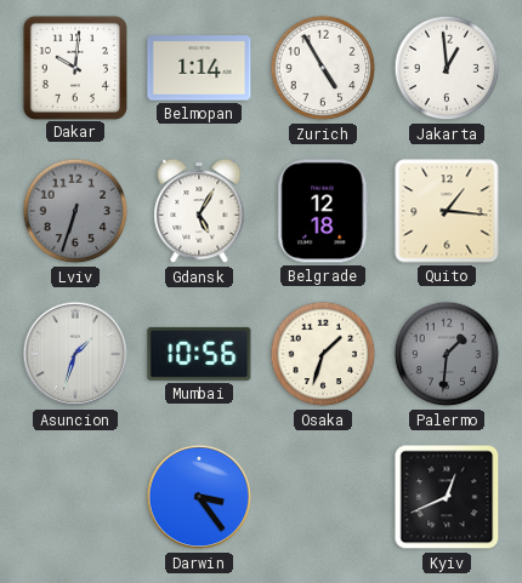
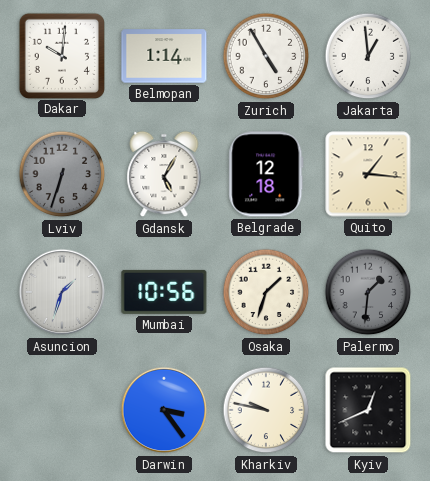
Kharkiv: none -> 9:47 (266, 410)
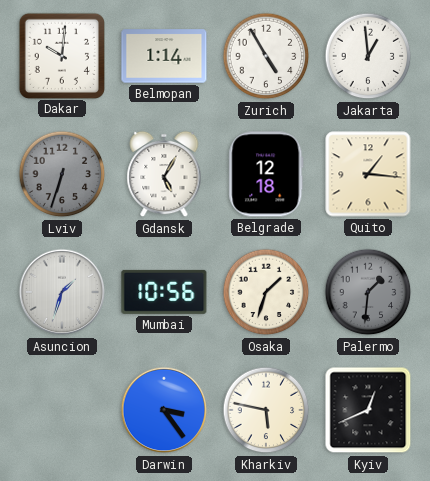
Kharkiv: 9:47 -> 5:47 (266, 410)
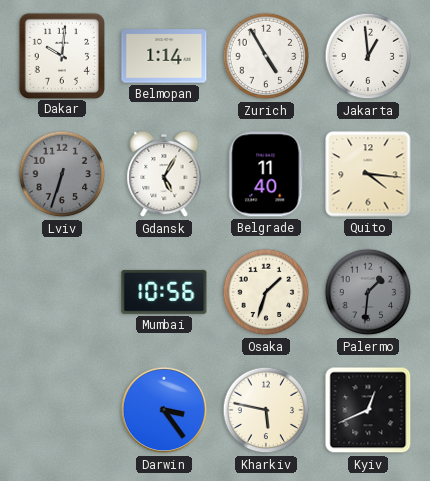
Belgrade: 12:18 -> 11:40 (266, 174)
Quito: 1:16 -> 4:16 (368, 174)
Asuncion: 1:33 -> none (62, 292)
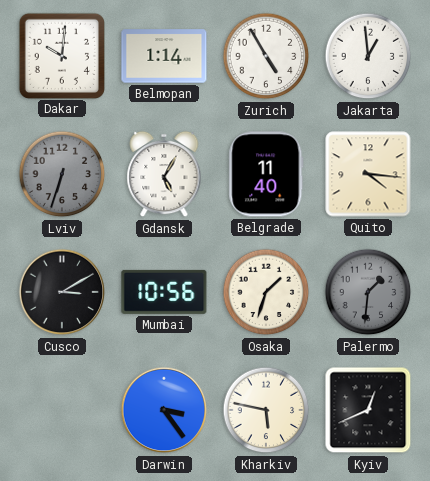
Cusco: none -> 3:10 (62, 292)
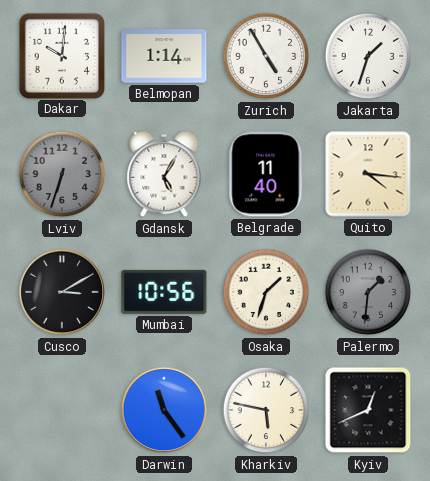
Jakarta: 12:59 -> 1:33 (368, 56)
Darwin: 3:24 -> 11:24 (164, 410)
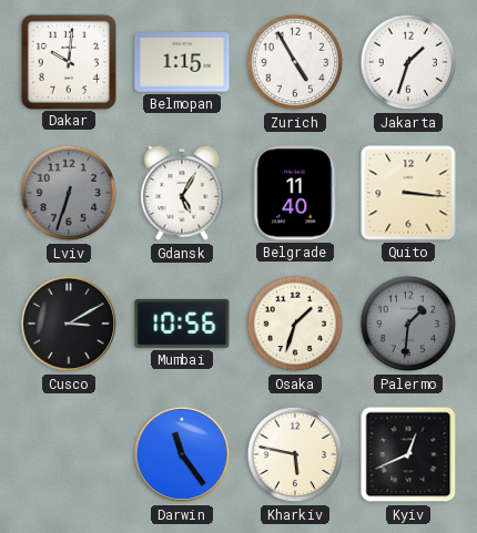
Belmopan: 1:14 -> 1:15 (182, 62)
Quito: 4:16 -> 3:16 (408, 193)
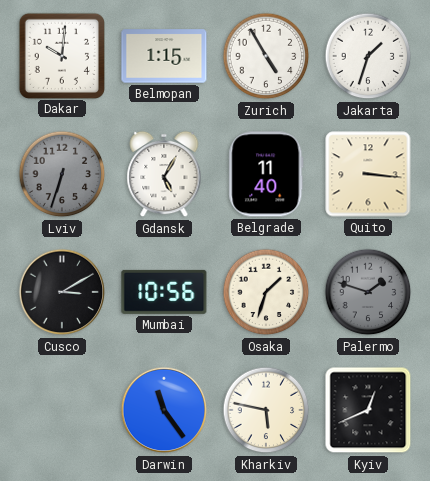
Palermo: 1:31 -> 1:48 (368, 292)
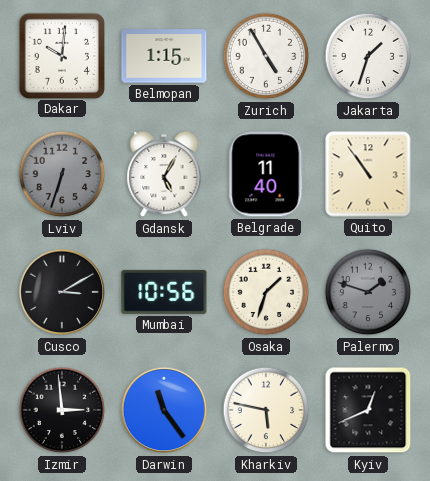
Quito: 3:16 -> 10:54 (368, 174)
Izmir: none -> 2:59 (62, 410)
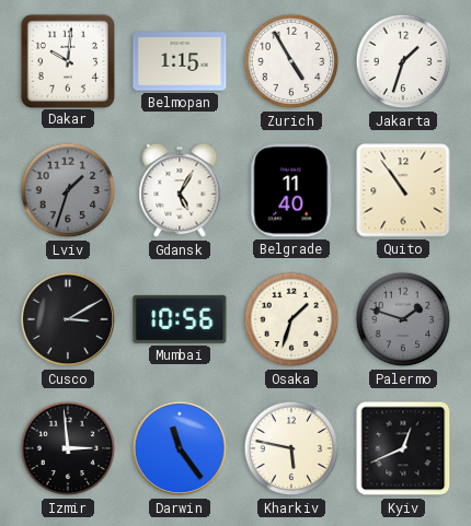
Lviv: 6:33 -> 1:33 (68, 190)
